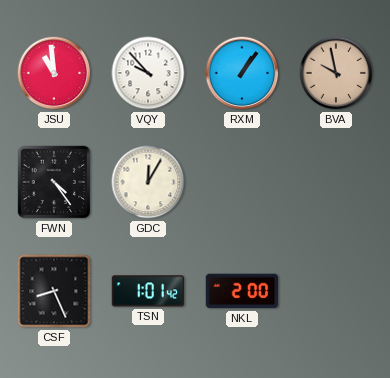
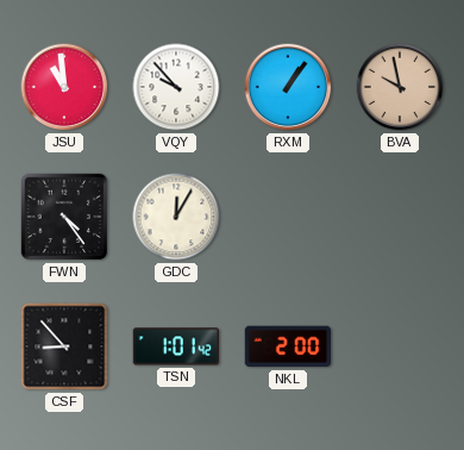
CSF: 8:26 -> 8:53 (64, 346)
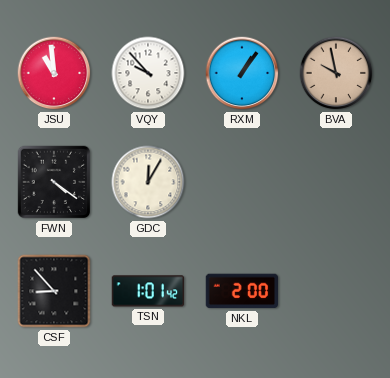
FWN: 4:24 -> 4:21 (54, 182)
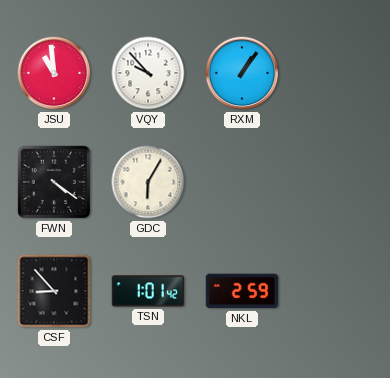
BVA: 9:58 -> none (336, 73)
GDC: 12:05 -> 6:05 (148, 182)
NKL: 2:00 -> 2:59 (241, 291)
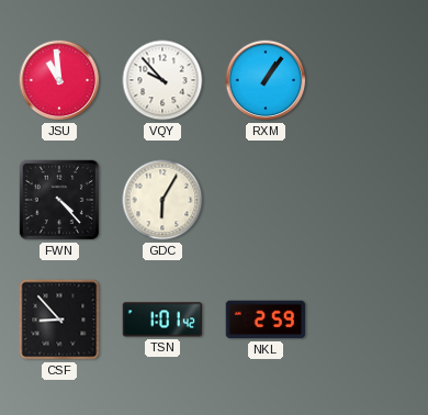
FWN: 4:21 -> 4:23 (59, 200)
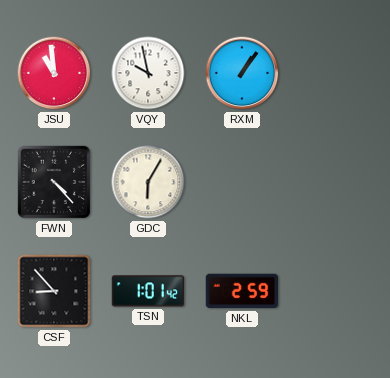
VQY: 9:53 -> 9:58 (148, 73)
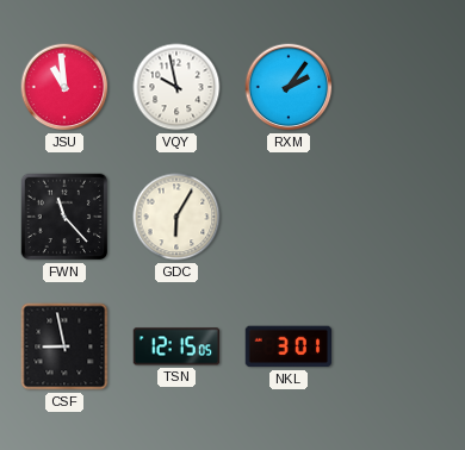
RXM: 1:06 -> 2:06 (289, 87)
FWN: 4:23 -> 11:23 (64, 217)
CSF: 8:53 -> 8:58 (64, 346)
TSN: 1:01 -> 12:15 (176, 346)
NKL: 2:59 -> 3:01 (287, 346)
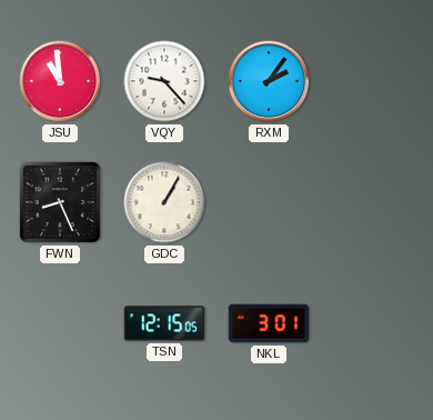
VQY: 9:58 -> 9:23 (164, 81)
FWN: 11:23 -> 8:26 (60, 202)
GDC: 6:05 -> 1:05 (164, 202)
CSF: 8:58 -> none (64, 346)
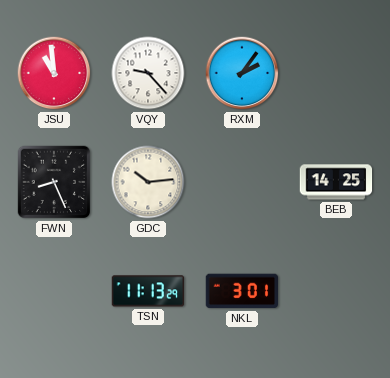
GDC: 1:05 -> 10:14 (148, 182)
BEB: none -> 14:25 (336, 182)
TSN: 12:15 -> 11:13 (148, 291)
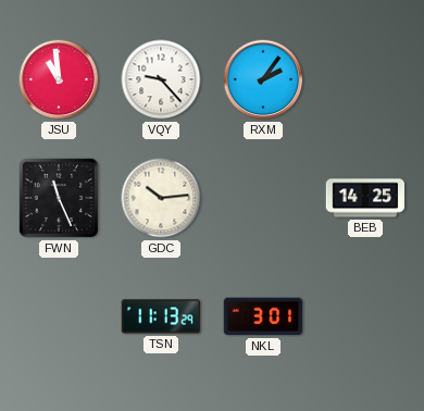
FWN: 8:26 -> 11:26 (59, 198)
